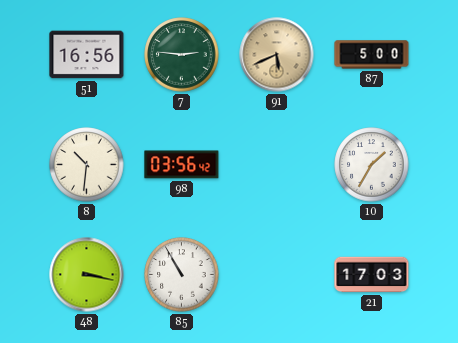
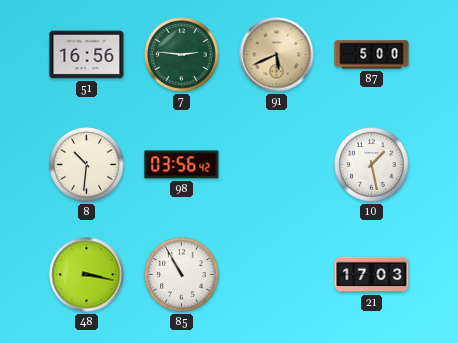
10: 1:35 -> 1:28 (372, 165)
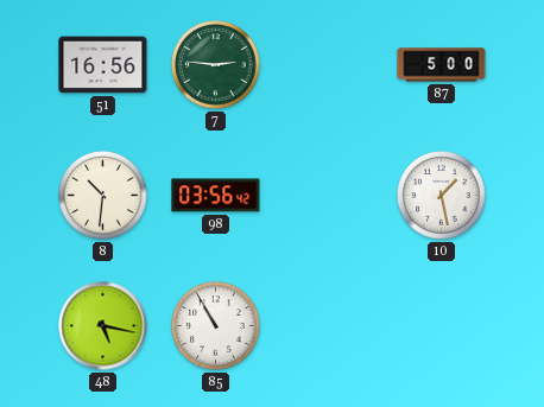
91: 5:41 -> none (277, 55)
48: 3:17 -> 5:17 (103, 326)
21: 17:03 -> none (372, 275)
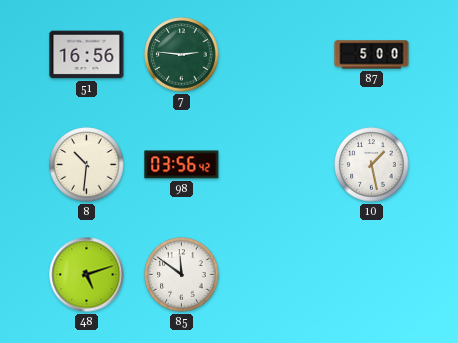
48: 5:17 -> 5:12 (87, 275)
85: 10:55 -> 11:51 (182, 275)
